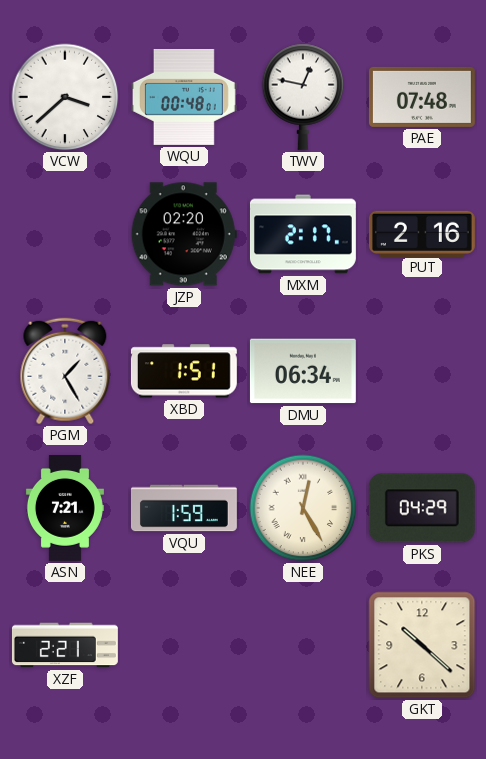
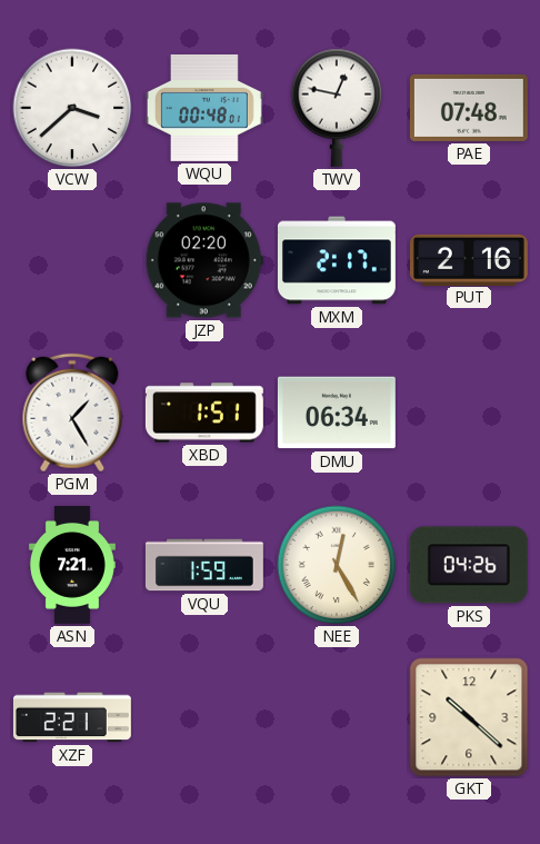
PKS: 04:29 -> 04:26 (469, 565)
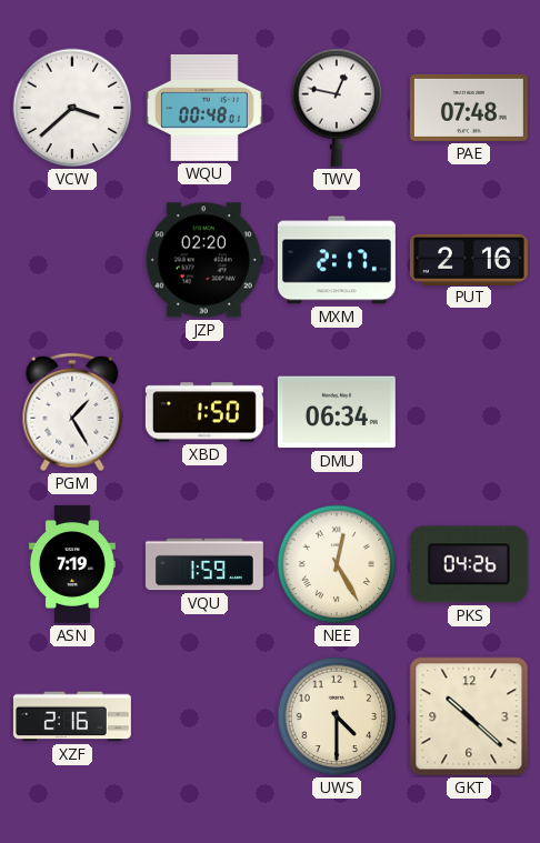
XBD: 1:51 -> 1:50 (204, 412)
ASN: 7:21 -> 7:19 (72, 564)
XZF: 2:21 -> 2:16 (72, 716)
UWS: none -> 4:30 (337, 716)
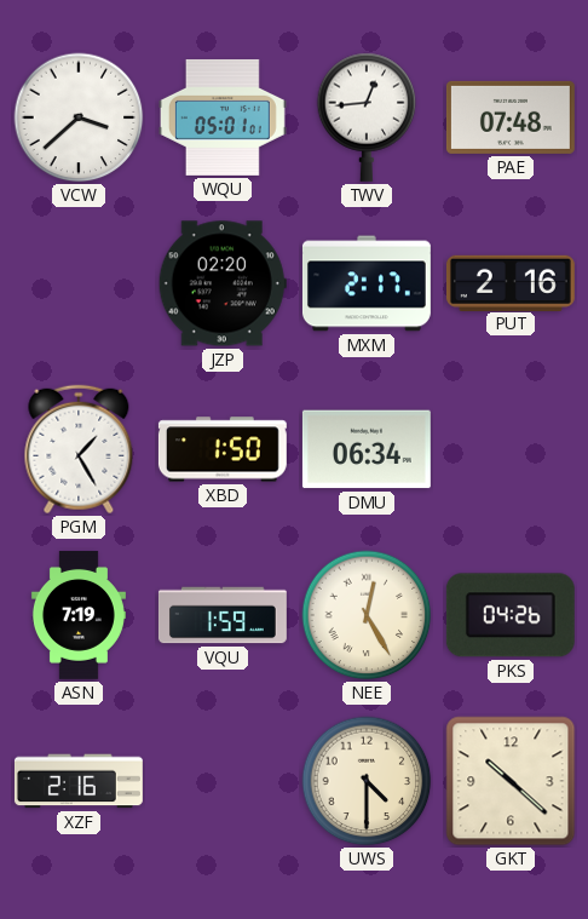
WQU: 00:48 -> 05:01 (223, 117)
TWV: 12:47 -> 12:44 (367, 117)
